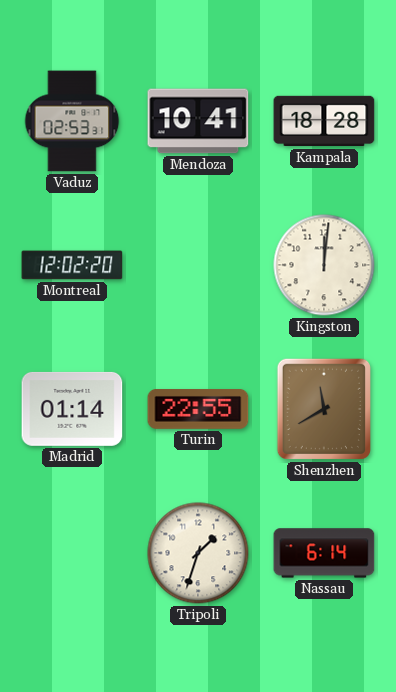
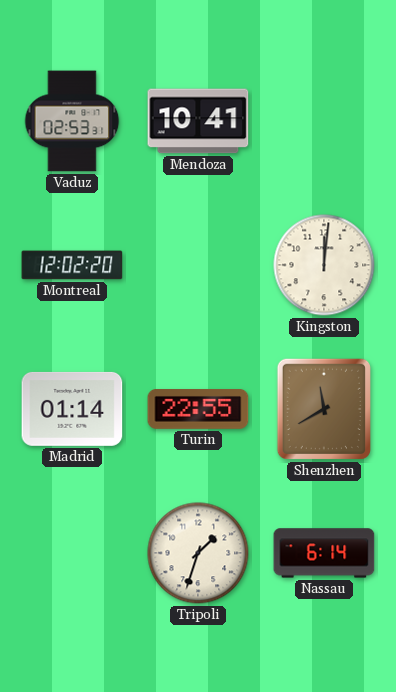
Kampala: 18:28 -> none (324, 121)
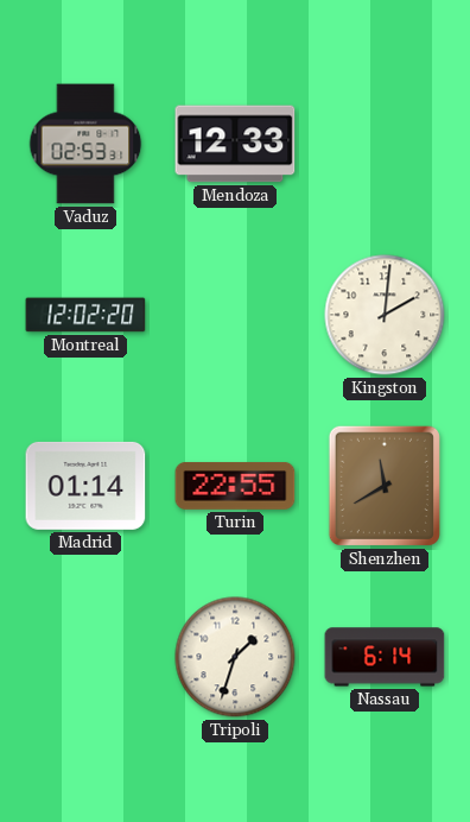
Mendoza: 10:41 -> 12:33 (235, 144)
Kingston: 12:01 -> 2:01 (385, 315)
